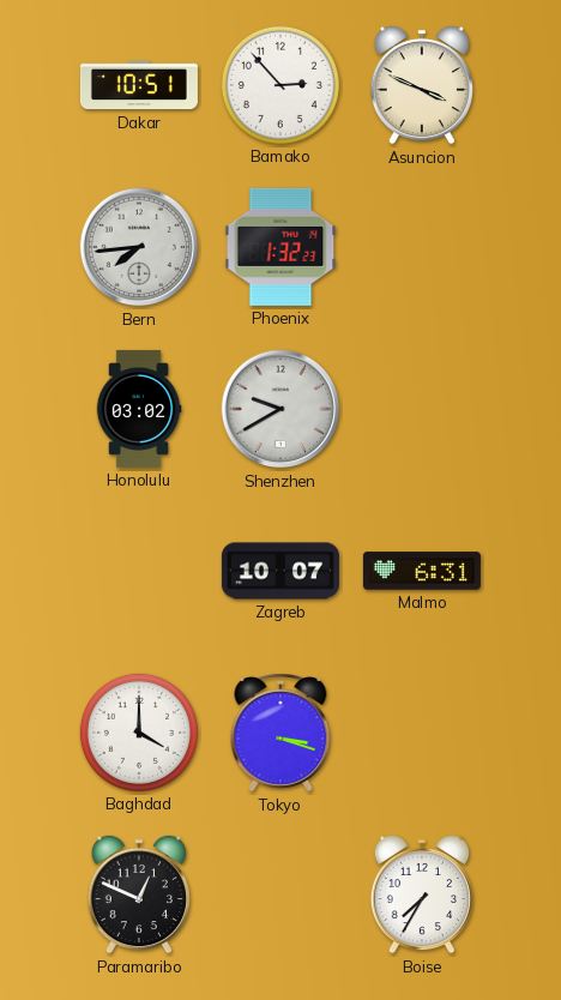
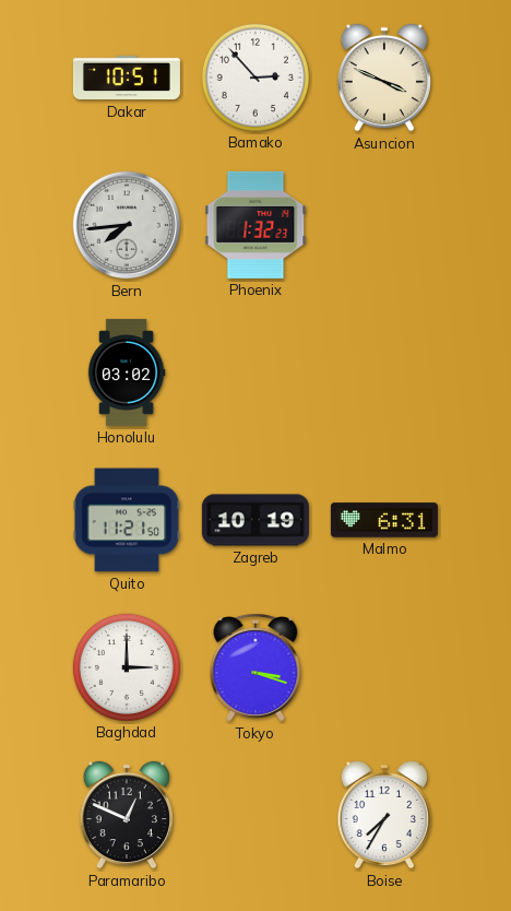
Shenzhen: 9:40 -> none (280, 409)
Quito: none -> 11:21 (127, 520)
Zagreb: 10:07 -> 10:19 (255, 520)
Baghdad: 4:00 -> 3:00 (127, 667)
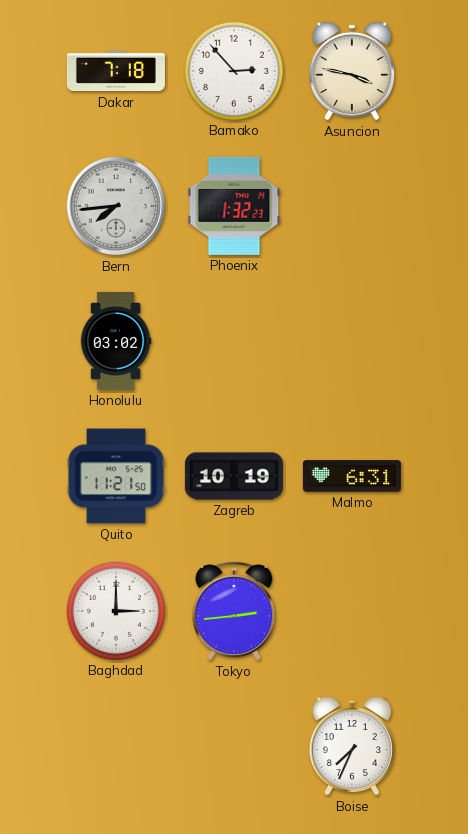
Dakar: 10:51 -> 7:18 (116, 71)
Asuncion: 3:49 -> 3:47 (352, 71)
Tokyo: 3:18 -> 2:44 (234, 611)
Paramaribo: 12:49 -> none (127, 815)
Boise: 7:35 -> 7:34 (352, 746)
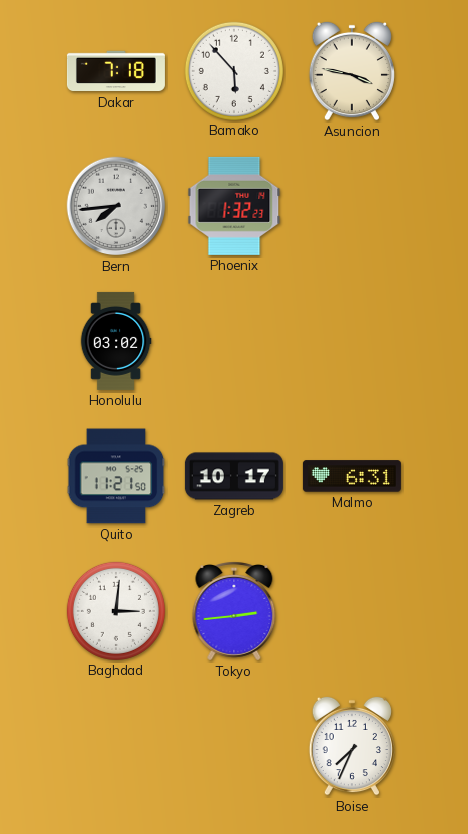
Bamako: 2:53 -> 5:53 (234, 71)
Zagreb: 10:19 -> 10:17 (234, 476)
Baghdad: 3:00 -> 3:01 (116, 611)
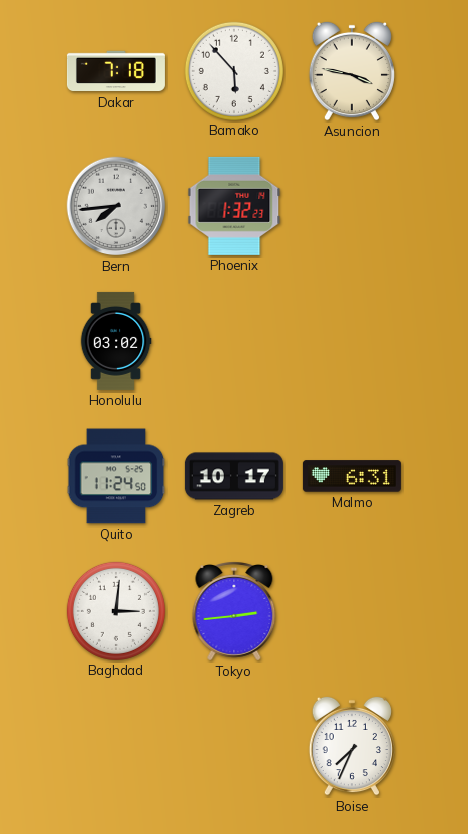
Quito: 11:21 -> 11:24 (116, 476)
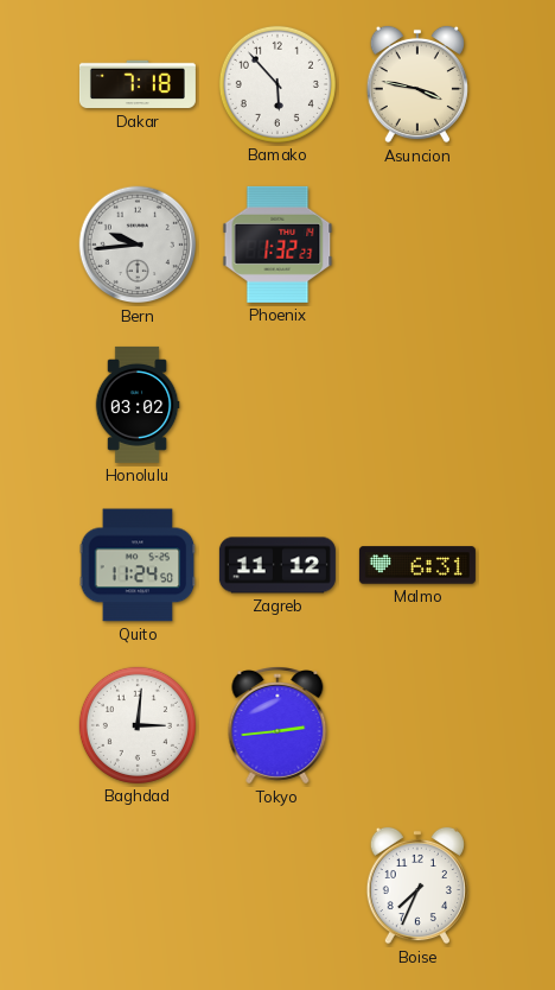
Bern: 7:44 -> 9:44 (138, 245)
Zagreb: 10:17 -> 11:12 (277, 565)
